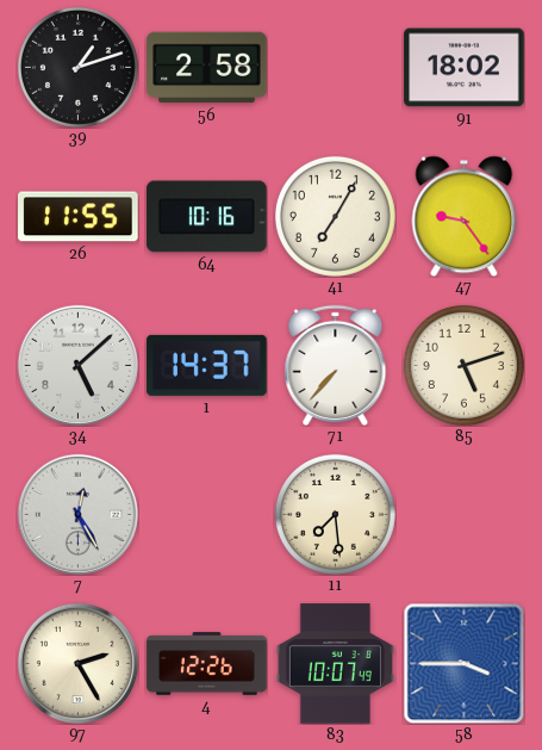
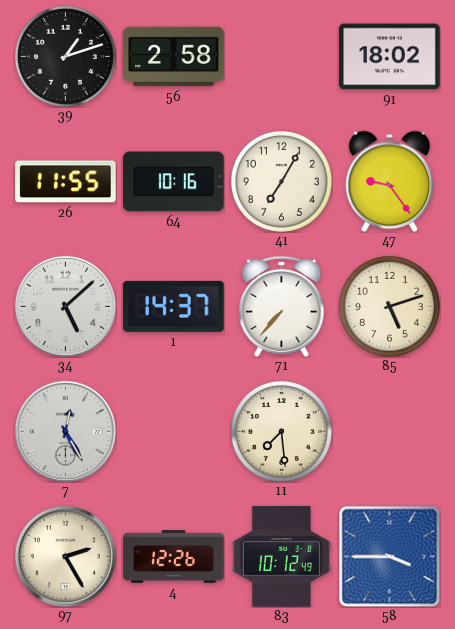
83: 10:07 -> 10:12 (281, 557)
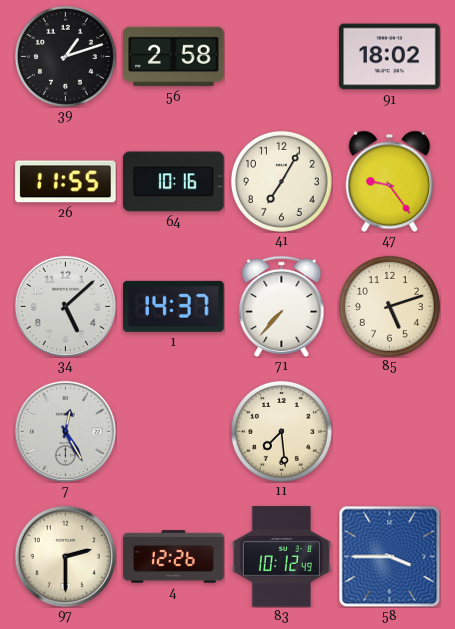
97: 2:25 -> 2:30 (65, 556)
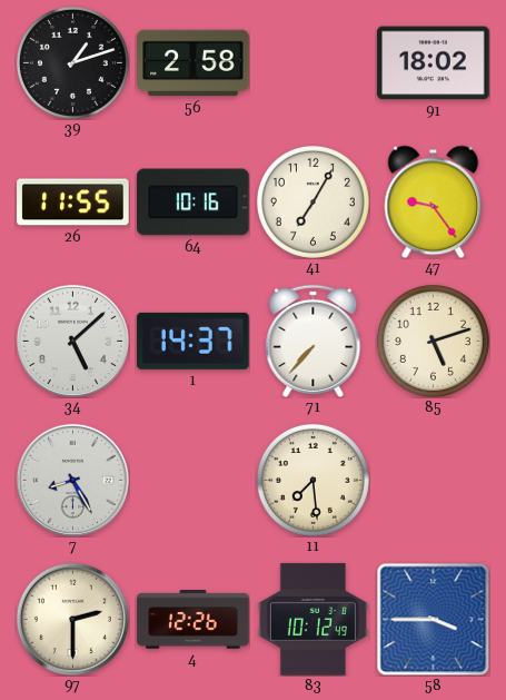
7: 12:25 -> 8:25 (72, 480)
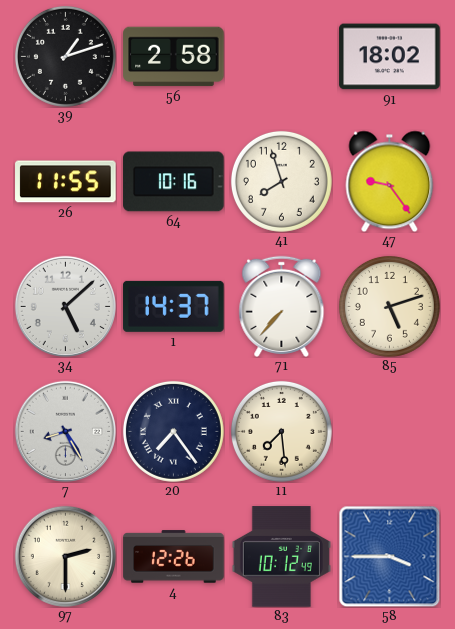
41: 7:05 -> 7:57 (281, 181)
20: none -> 7:24 (173, 431)
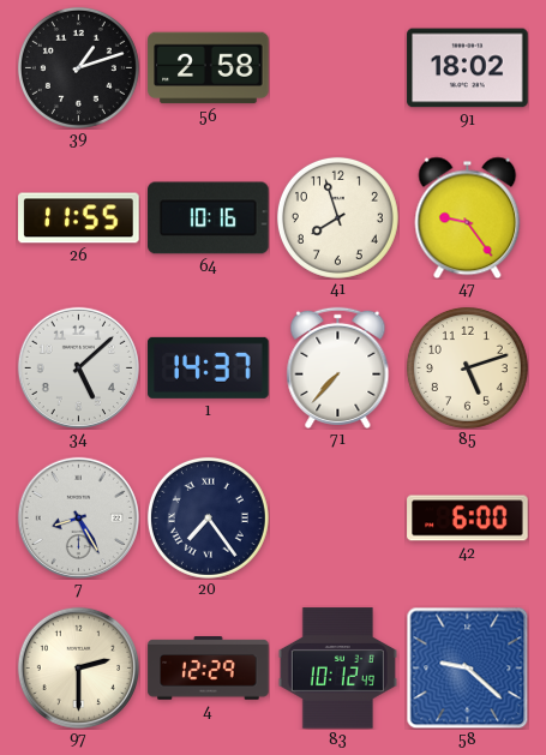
11: 7:29 -> none (281, 431)
42: none -> 6:00 (468, 519)
4: 12:26 -> 12:29 (209, 669)
58: 3:45 -> 9:22 (467, 667)
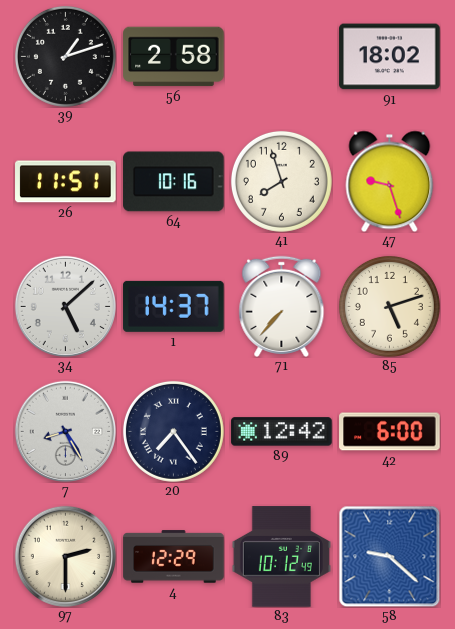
26: 11:55 -> 11:51 (66, 182)
47: 9:24 -> 9:27 (390, 181)
89: none -> 12:42 (282, 432)
